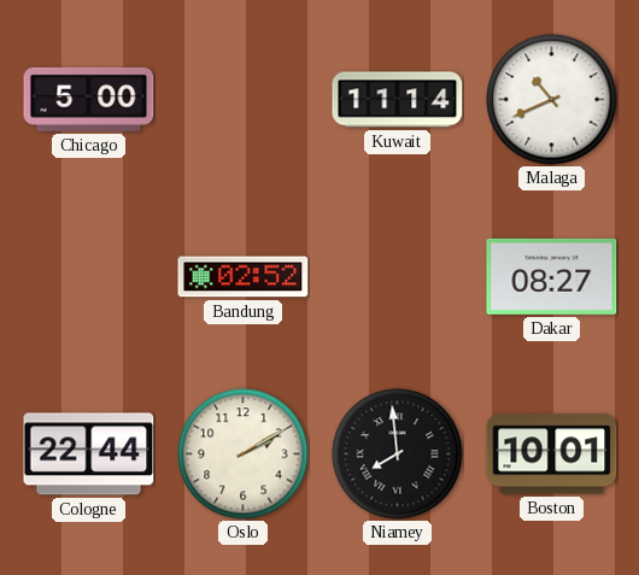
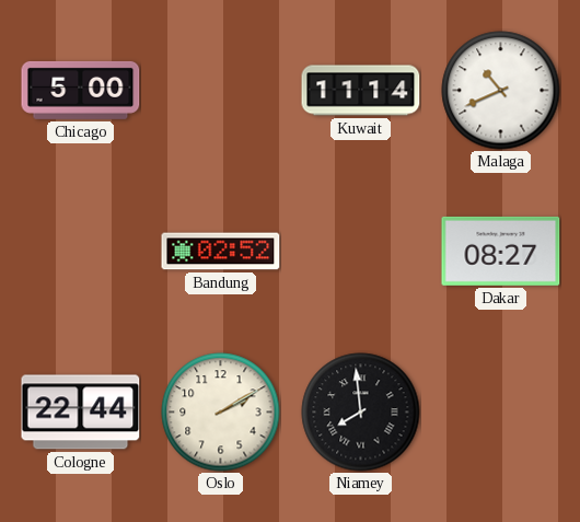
Boston: 10:01 -> none (552, 454)
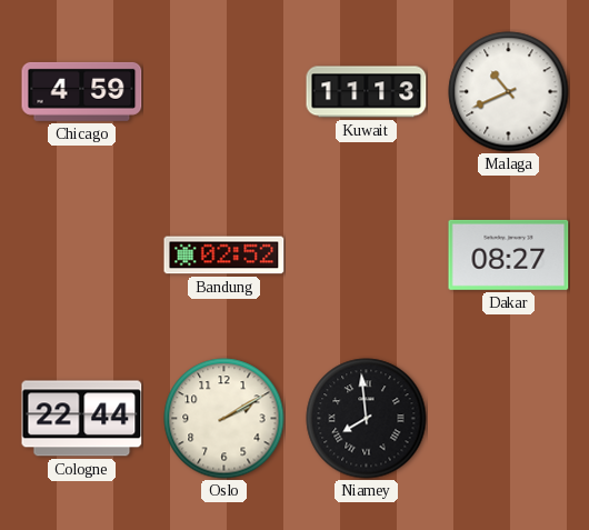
Chicago: 5:00 -> 4:59 (82, 91)
Kuwait: 11:14 -> 11:13 (367, 92)
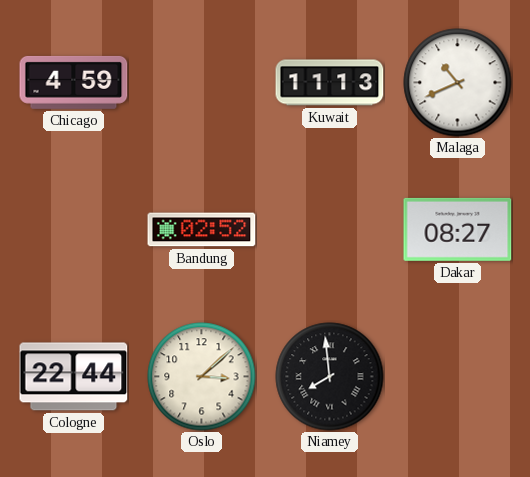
Oslo: 2:10 -> 3:08 (202, 377)
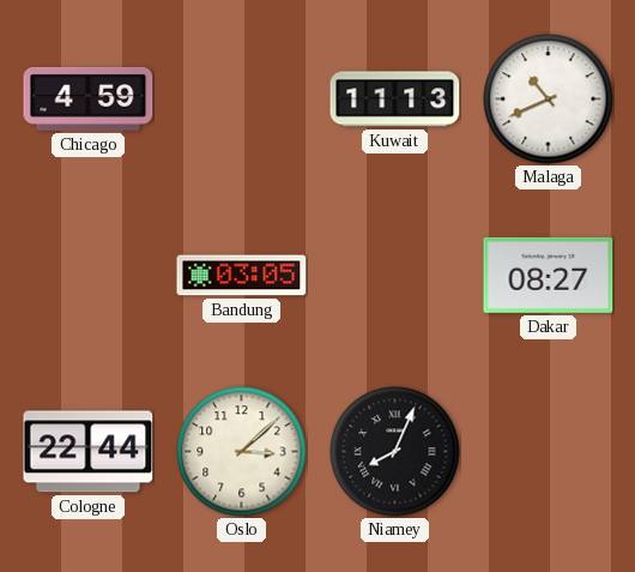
Bandung: 02:52 -> 03:05 (242, 276)
Niamey: 7:59 -> 8:04 (395, 452)
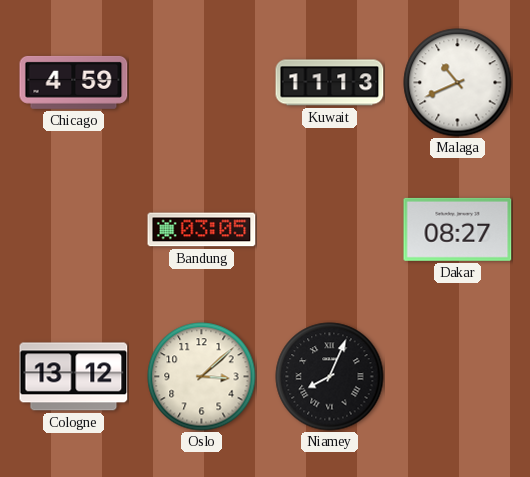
Cologne: 22:44 -> 13:12 (74, 377)
